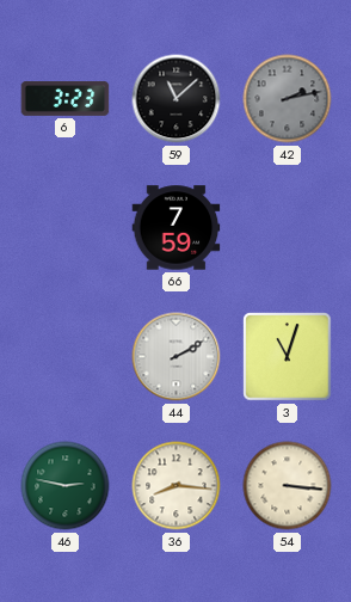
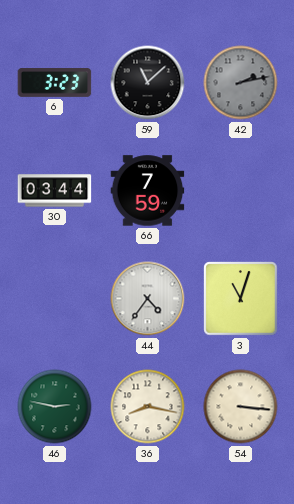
30: none -> 03:44 (55, 191)
44: 2:10 -> 4:36 (148, 299)
36: 8:16 -> 8:17 (148, 407)
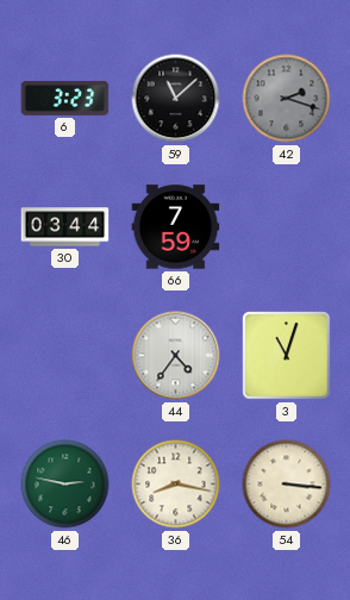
42: 2:13 -> 2:18 (287, 99)
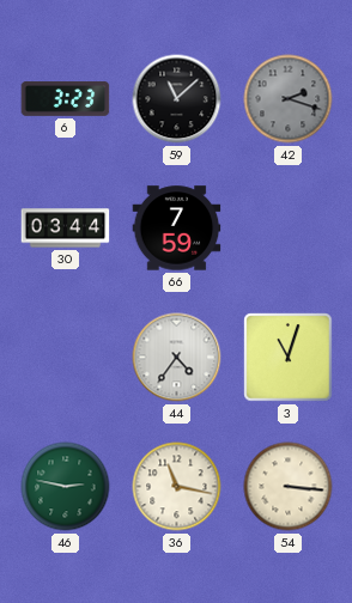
36: 8:17 -> 11:17 (177, 487)
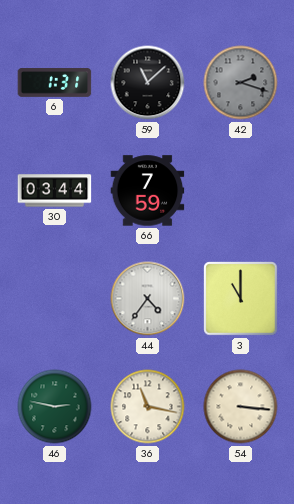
6: 3:23 -> 1:31 (55, 83)
3: 11:03 -> 11:00 (241, 299)
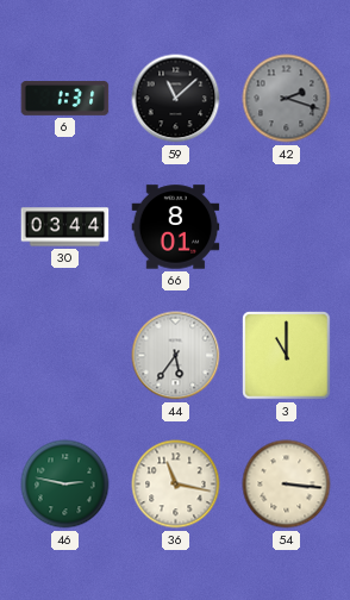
66: 7:59 -> 8:01 (176, 227)
44: 4:36 -> 5:36 (176, 356)
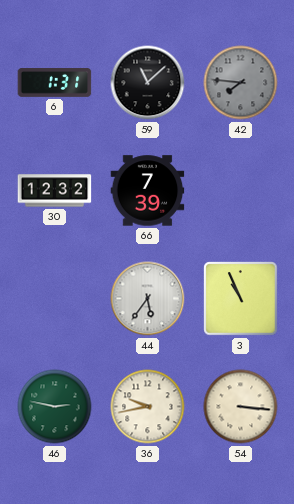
42: 2:18 -> 7:46 (241, 83)
30: 03:44 -> 12:32 (55, 191)
66: 8:01 -> 7:39 (148, 191)
3: 11:00 -> 10:56 (241, 299)
36: 11:17 -> 9:43 (148, 407)
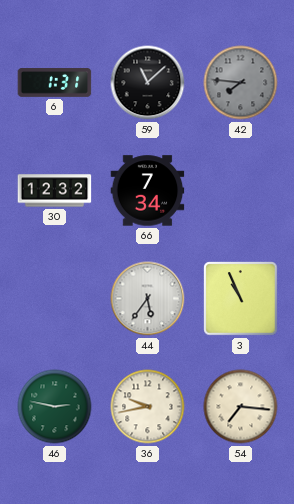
66: 7:39 -> 7:34 (148, 191)
54: 3:16 -> 7:16 (241, 407)
